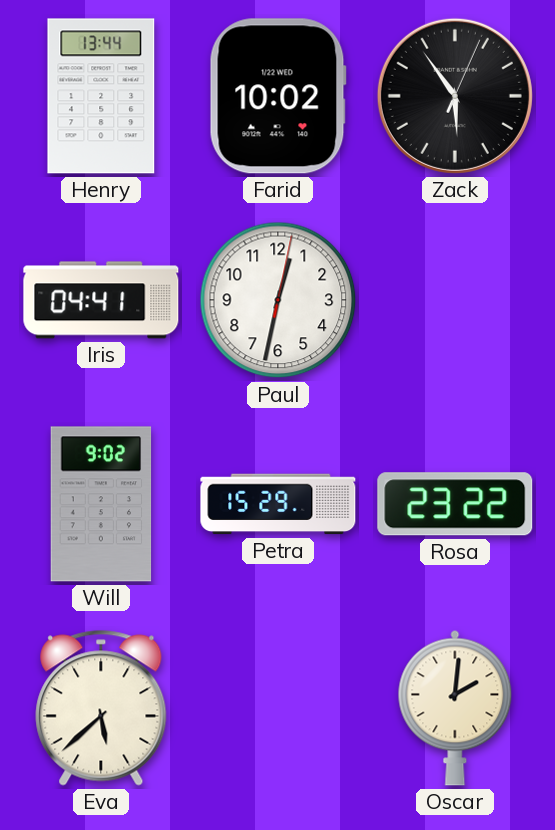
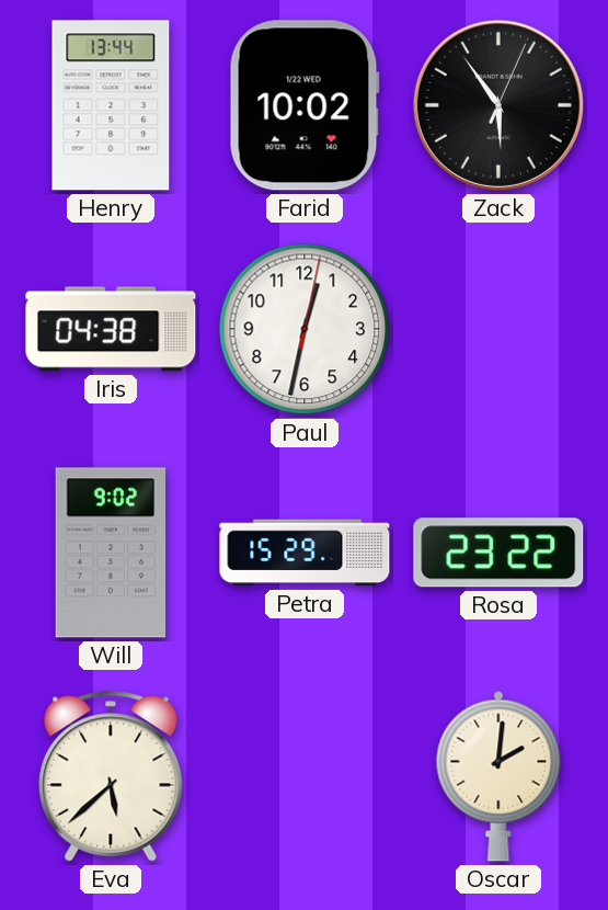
Iris: 04:41 -> 04:38 (111, 329)
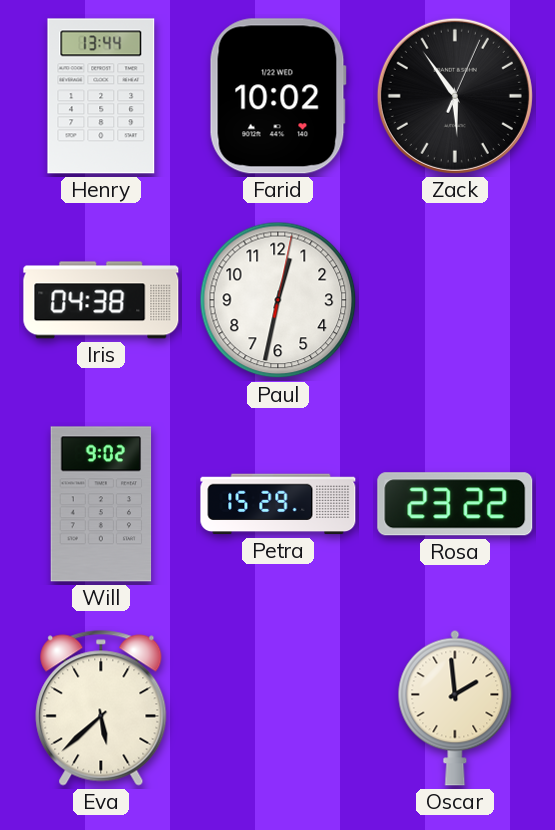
Oscar: 2:01 -> 1:59 (455, 708)
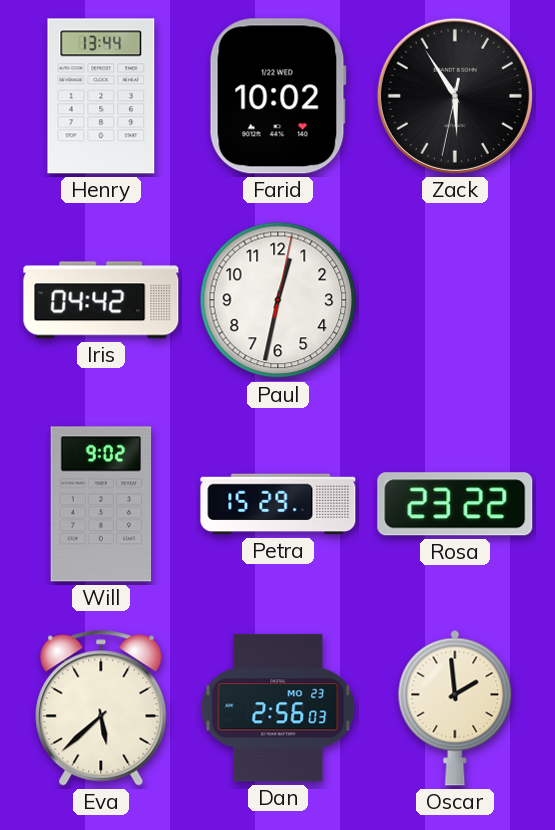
Zack: 5:54:04 -> 5:54:32 (455, 96)
Iris: 04:38 -> 04:42 (101, 300)
Dan: none -> 2:56 (278, 708)
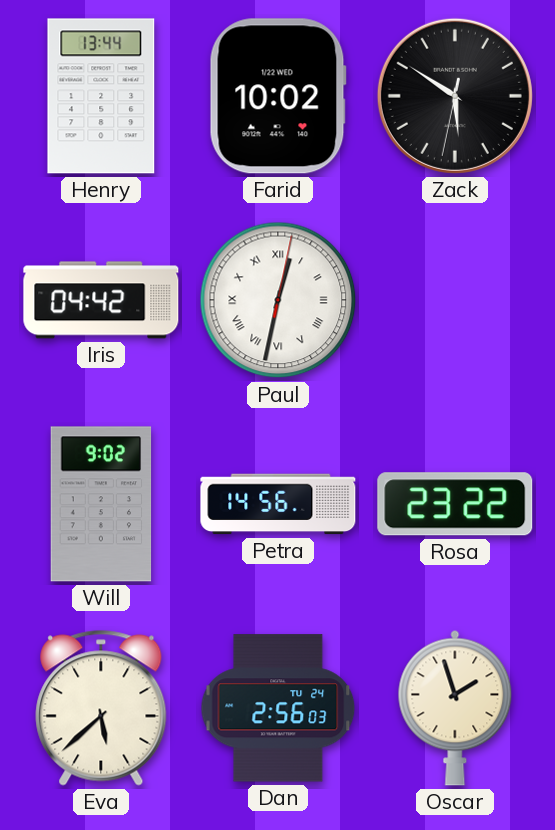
Zack: 5:54 -> 5:50 (455, 96)
Paul numerals: Arabic -> Roman (278, 300)
Petra: 15:29 -> 14:56 (278, 504)
Dan date: MO 23 -> TU 24 (278, 708)
Oscar: 1:59 -> 1:57 (455, 708)
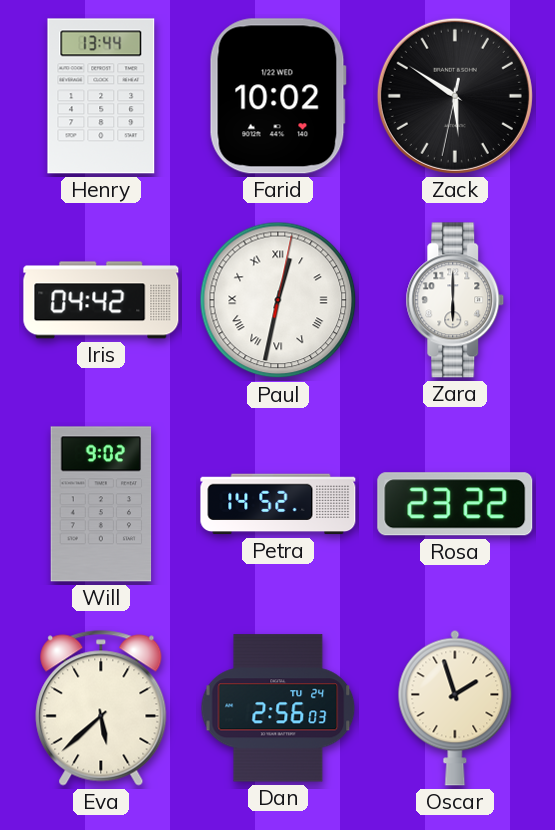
Zara: none -> 6:00 (455, 300)
Petra: 14:56 -> 14:52 (278, 504)
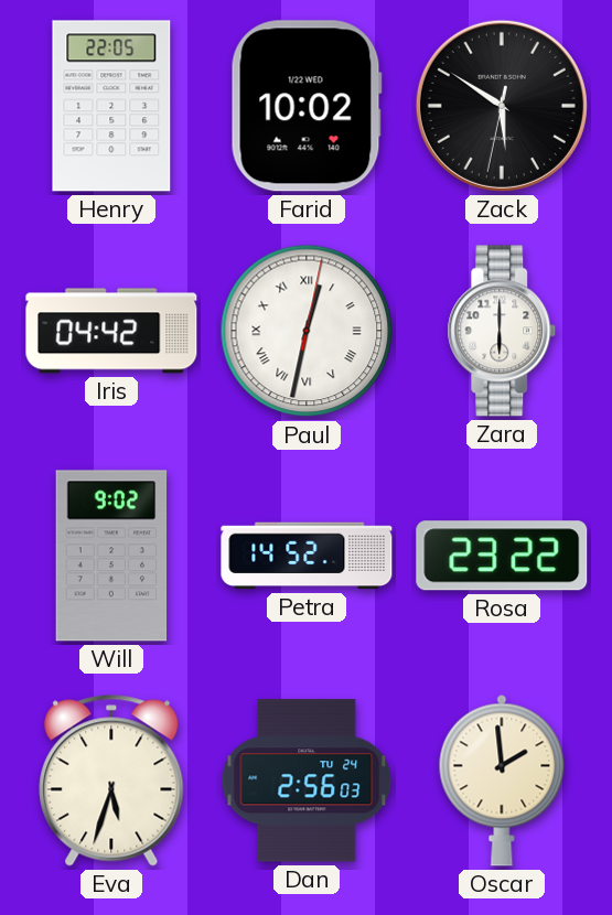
Henry: 13:44 -> 22:05 (111, 106)
Eva: 5:38 -> 5:33 (111, 781)
Oscar: 1:57 -> 1:59 (502, 781)
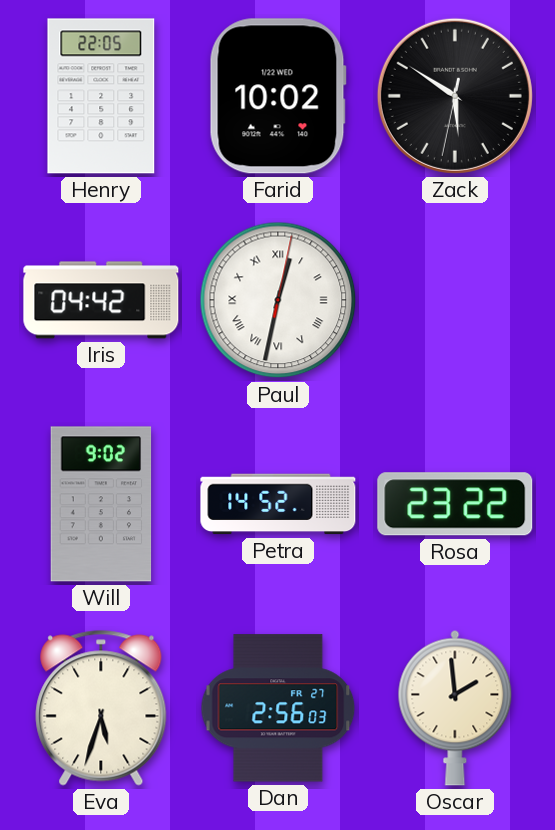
Zara: 6:00 -> none (502, 331)
Dan date: TU 24 -> FR 27 (278, 708)
